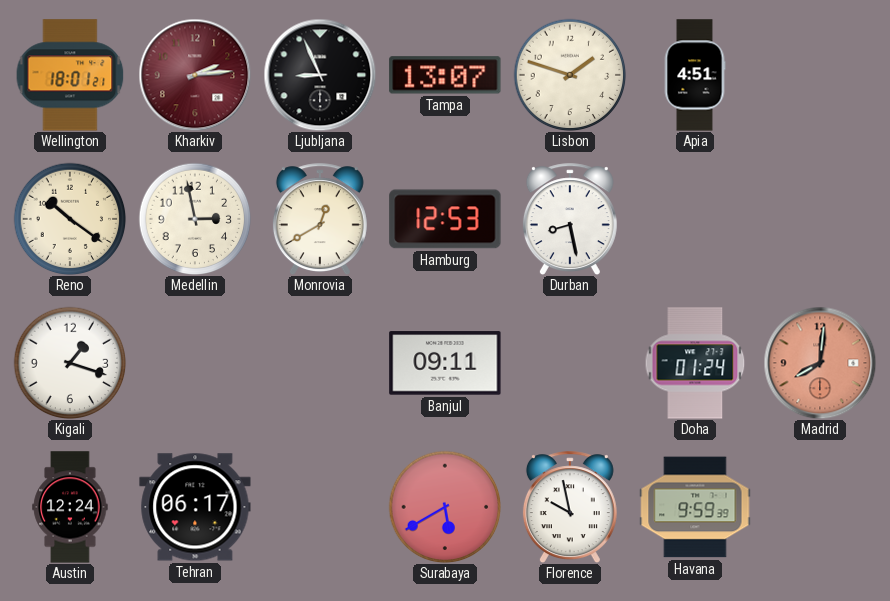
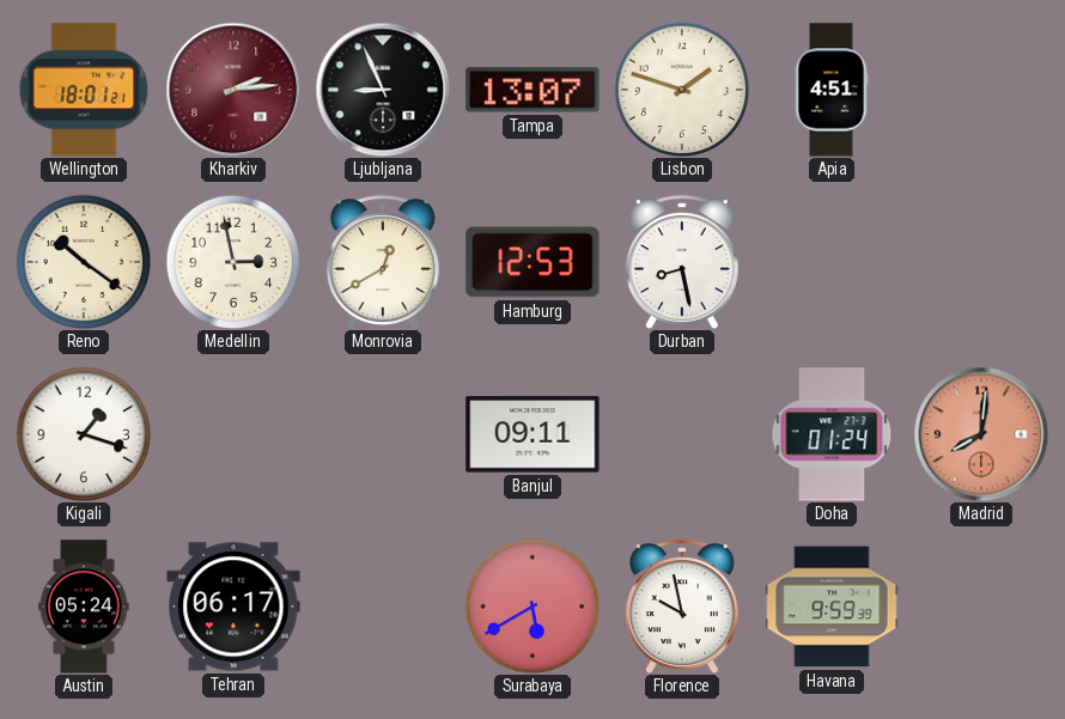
Austin: 12:24 -> 05:24 (84, 607)
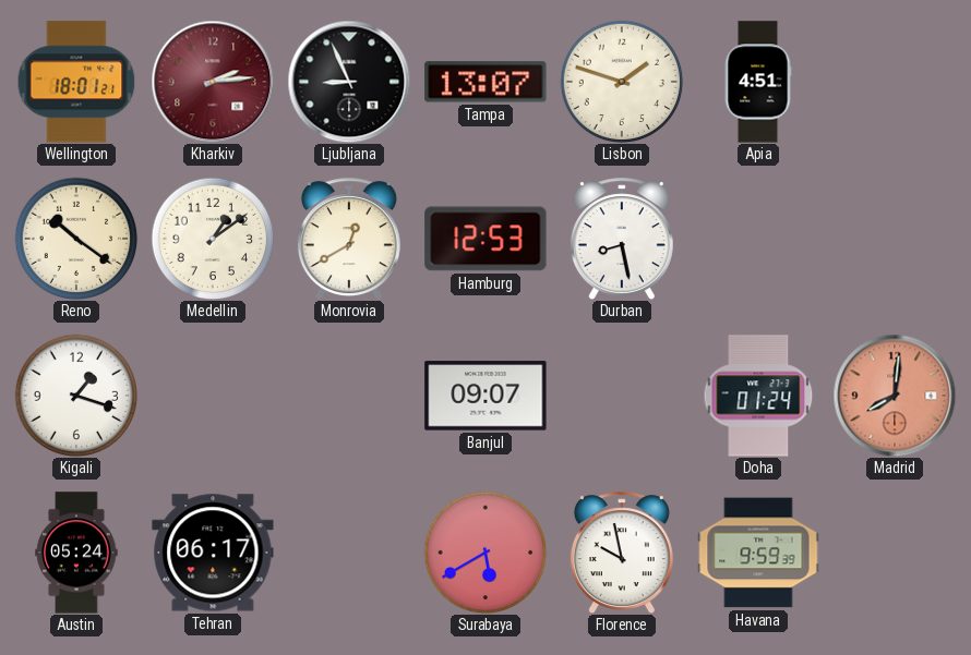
Medellin: 2:58 -> 1:09 (213, 239)
Banjul: 09:11 -> 09:07 (485, 396)
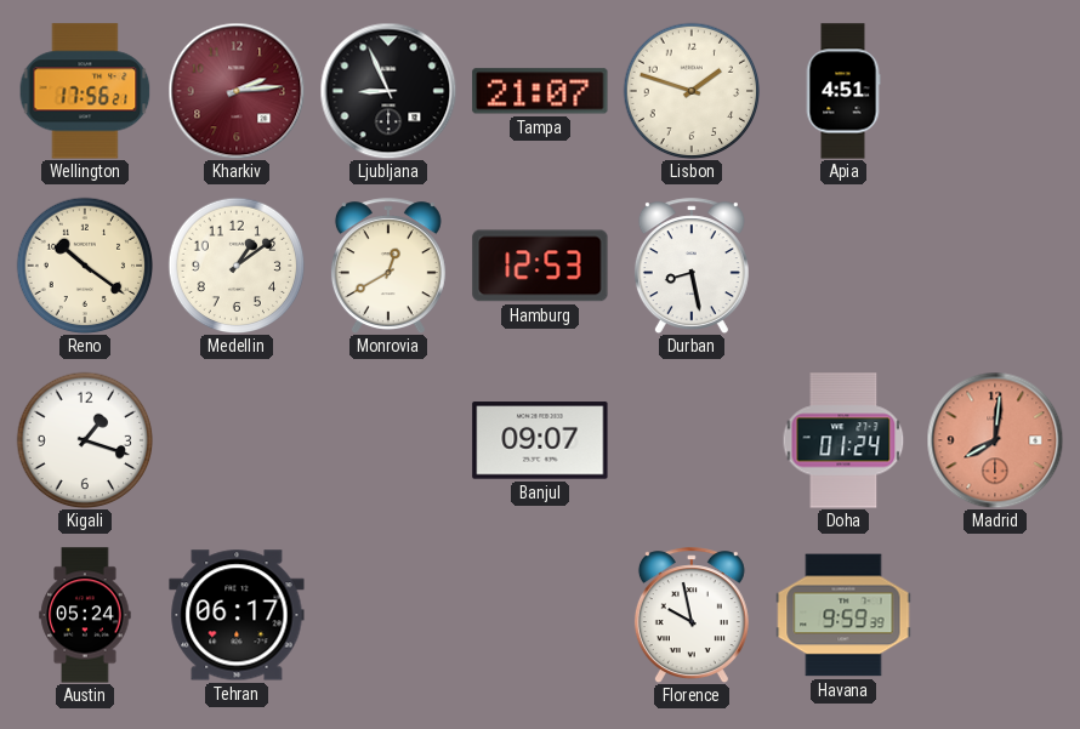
Wellington: 18:01 -> 17:56 (85, 91)
Tampa: 13:07 -> 21:07 (540, 91)
Surabaya: 5:40 -> none (485, 553)
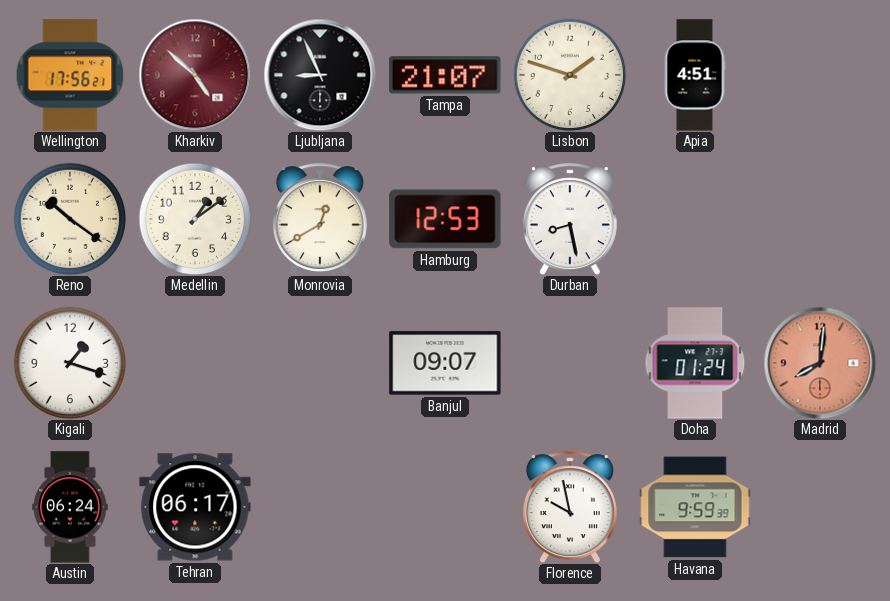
Kharkiv: 2:14 -> 4:52 (195, 75)
Austin: 05:24 -> 06:24 (70, 507)
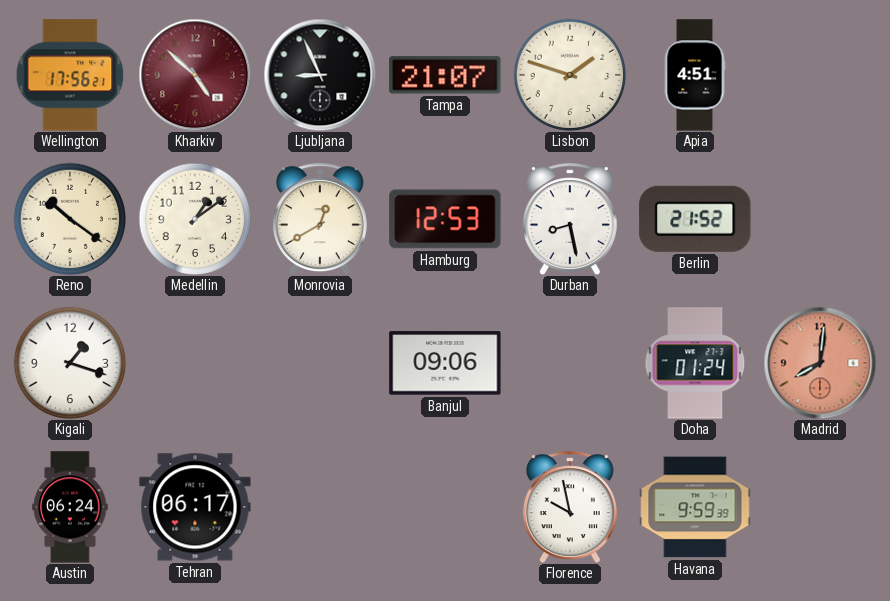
Berlin: none -> 21:52 (695, 219)
Banjul: 09:07 -> 09:06 (445, 363)
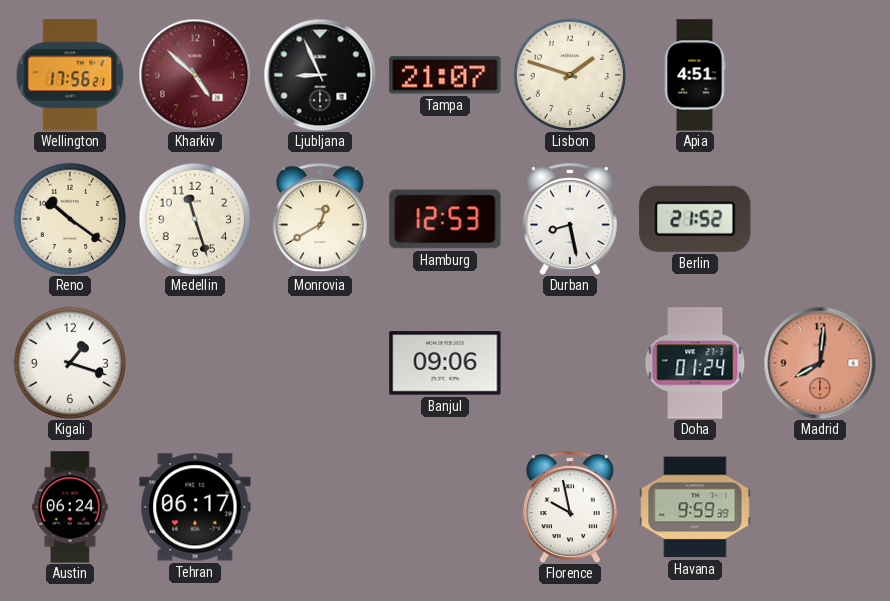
Medellin: 1:09 -> 11:27 (195, 219)
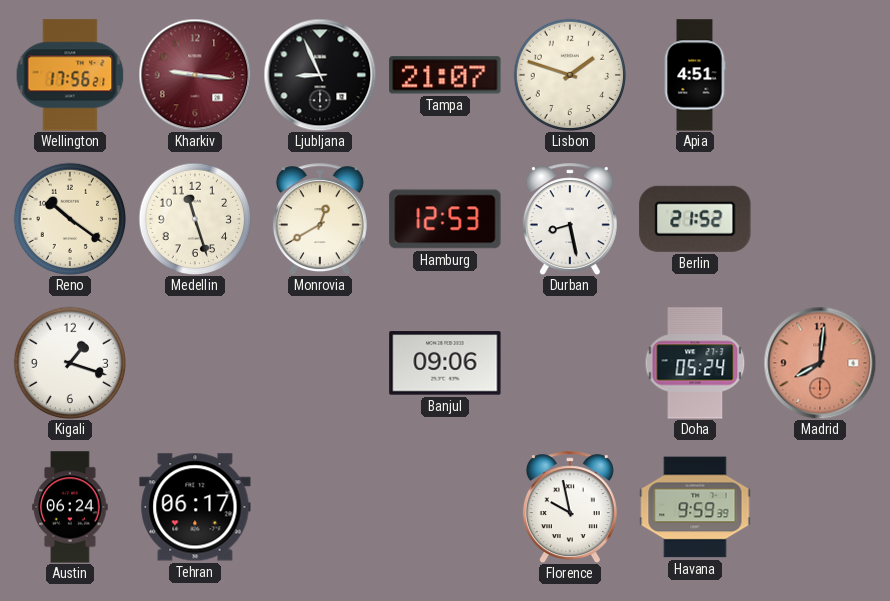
Kharkiv: 4:52 -> 9:16 (195, 75)
Doha: 01:24 -> 05:24 (695, 363)
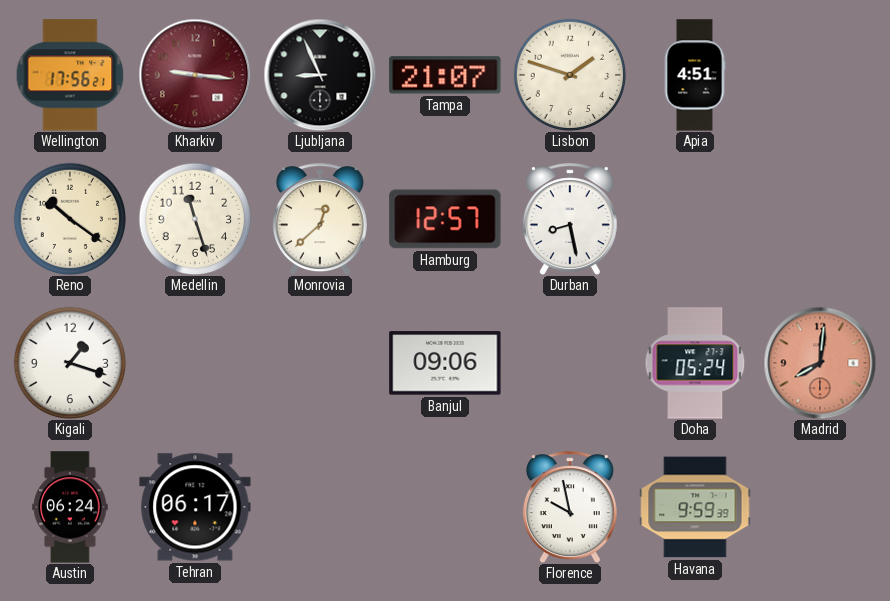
Monrovia: 12:40 -> 12:38 (320, 219)
Hamburg: 12:53 -> 12:57 (445, 219)
Berlin: 21:52 -> none (695, 219)
